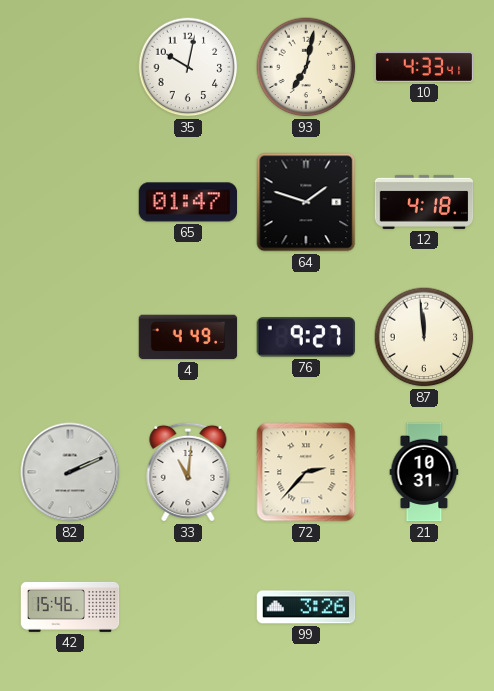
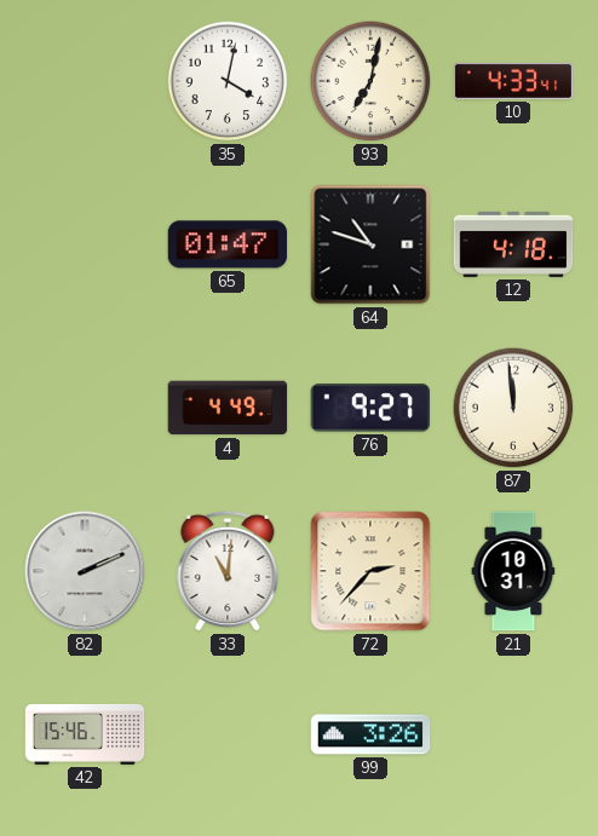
35: 10:02 -> 4:02 (228, 81)
64: 1:48 -> 10:48 (370, 244)
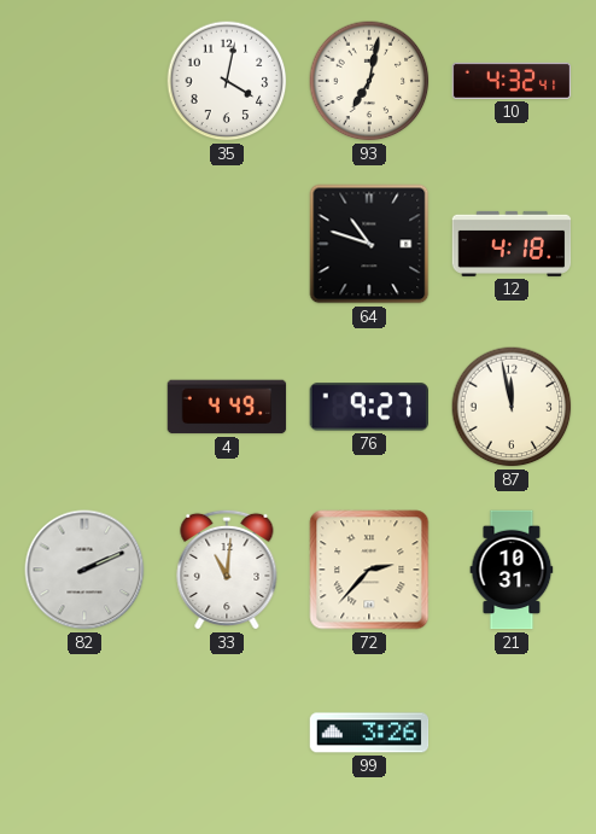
10: 4:33 -> 4:32 (512, 81)
65: 01:47 -> none (228, 244)
87: 11:59 -> 11:58 (512, 407)
42: 15:46 -> none (85, 734)
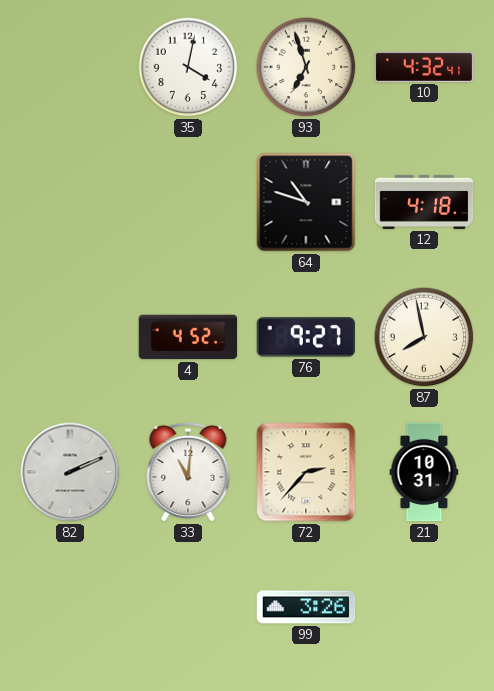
93: 7:02 -> 6:57 (306, 67)
4: 4:49 -> 4:52 (188, 337)
87: 11:58 -> 7:58 (424, 337)
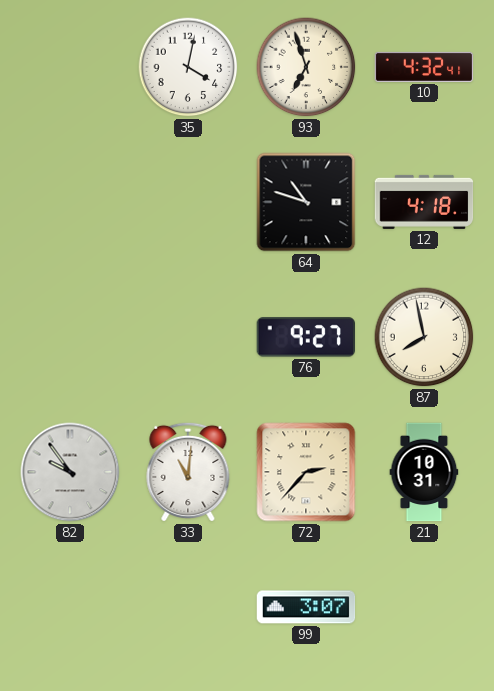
4: 4:52 -> none (188, 337)
82: 2:11 -> 9:54 (70, 472)
99: 3:26 -> 3:07 (306, 607)
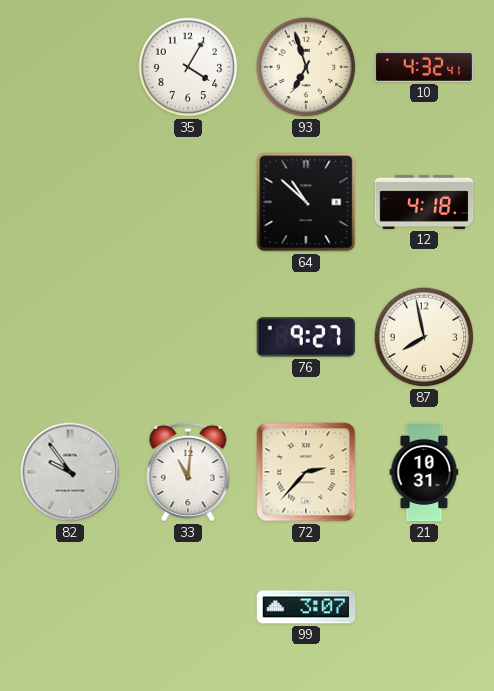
35: 4:02 -> 4:05 (188, 67)
64: 10:48 -> 10:52 (306, 202)
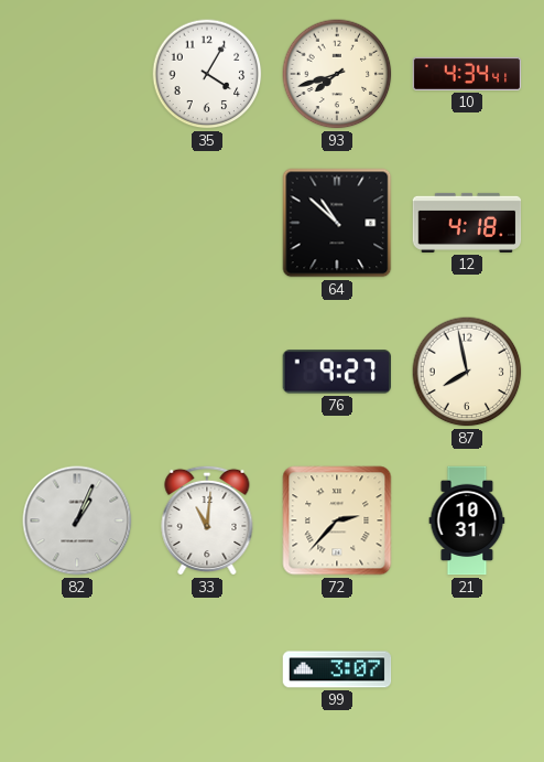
93: 6:57 -> 7:42 (337, 74)
10: 4:32 -> 4:34 (467, 74)
82: 9:54 -> 1:04 (77, 520)
